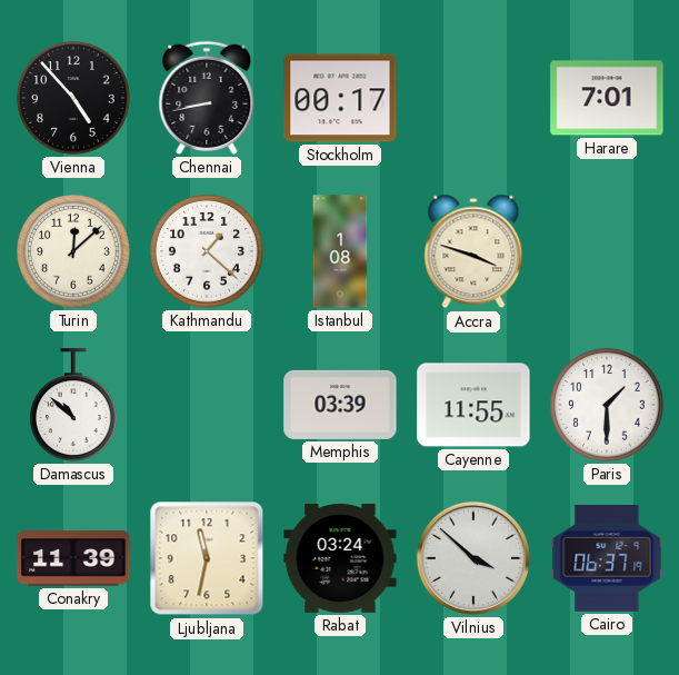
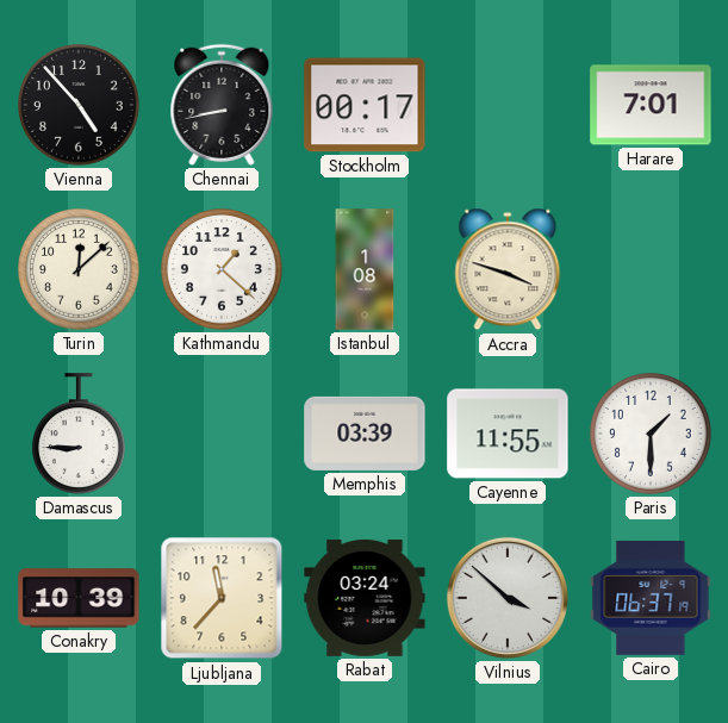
Damascus: 10:52 -> 8:45 (80, 434)
Conakry: 11:39 -> 10:39 (79, 598)
Ljubljana: 11:32 -> 11:37 (222, 598)
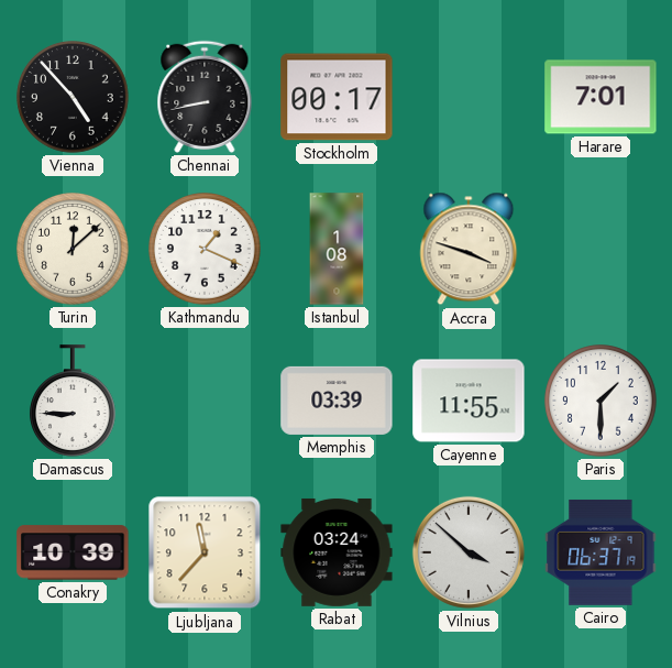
Kathmandu: 1:22 -> 1:19 (205, 249)
